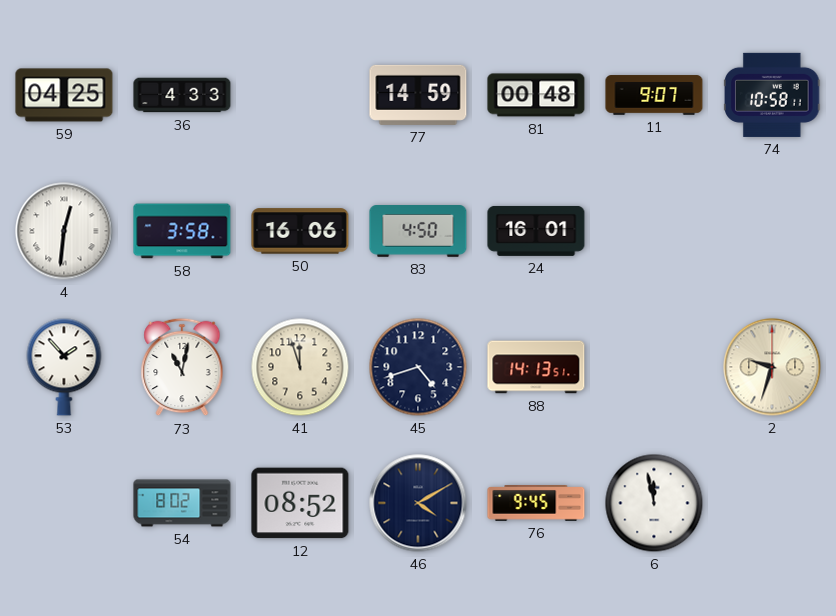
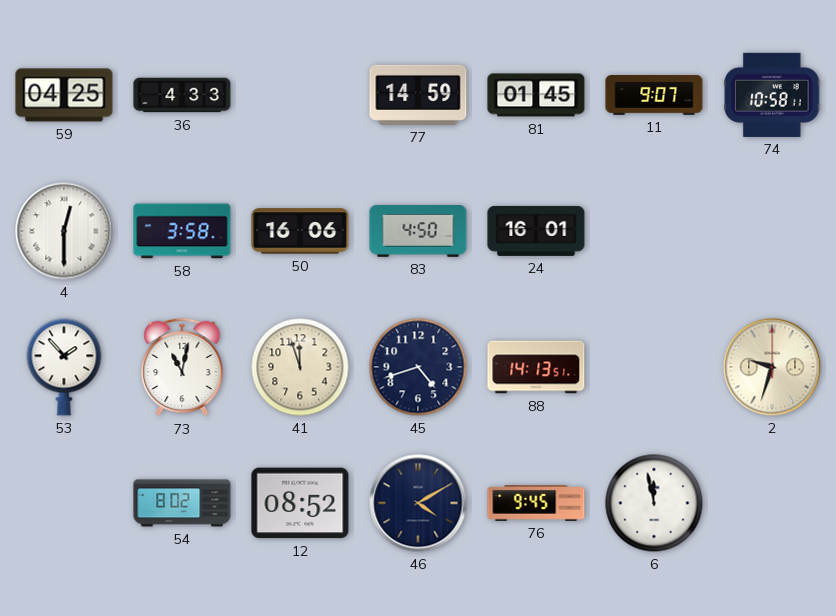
81: 00:48 -> 01:45 (536, 95)
4: 12:31 -> 12:30 (64, 231)
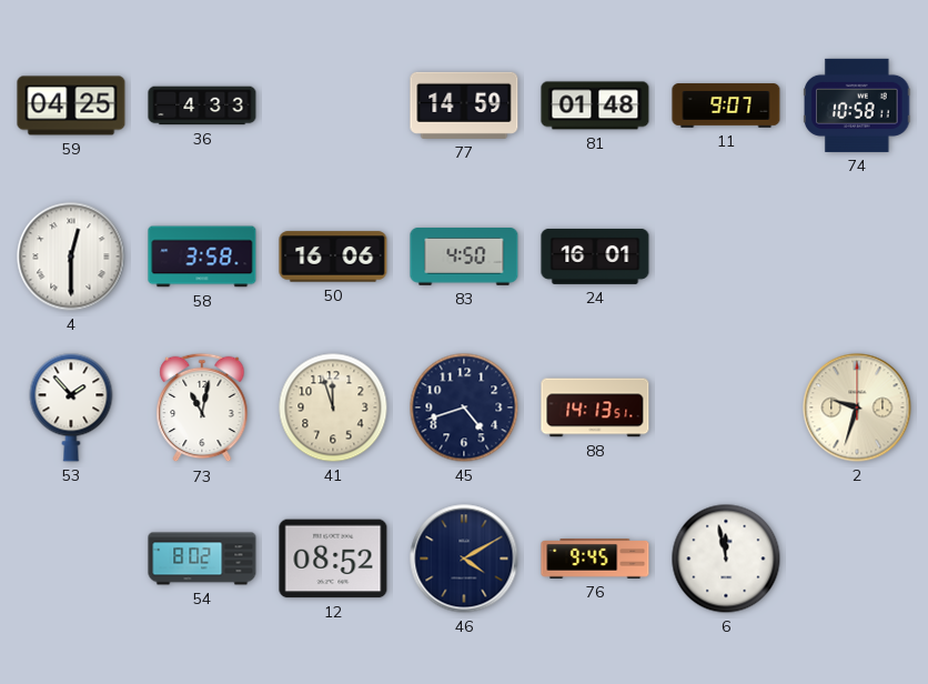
81: 01:45 -> 01:48 (595, 105)
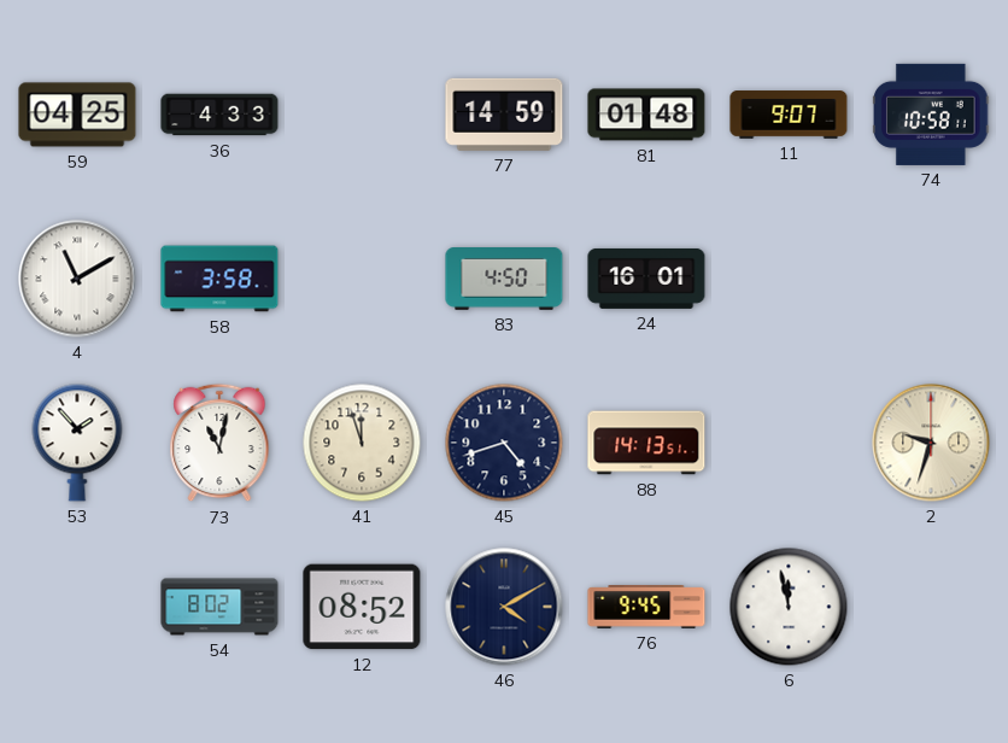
4: 12:30 -> 11:10 (77, 279)
50: 16:06 -> none (333, 256)
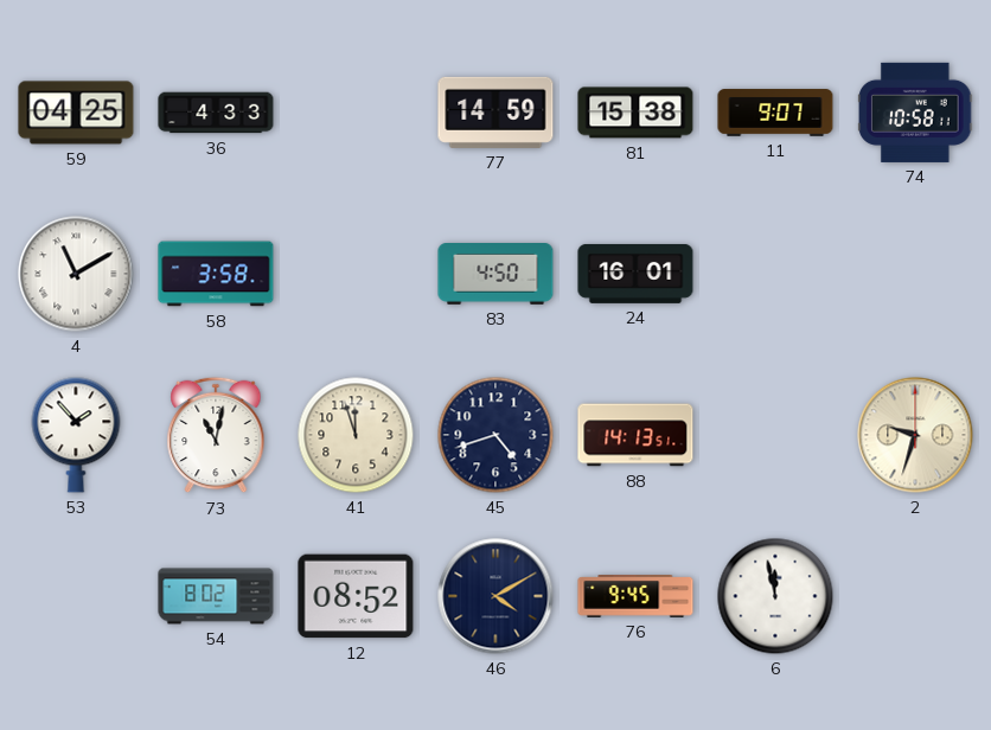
81: 01:48 -> 15:38 (635, 113)
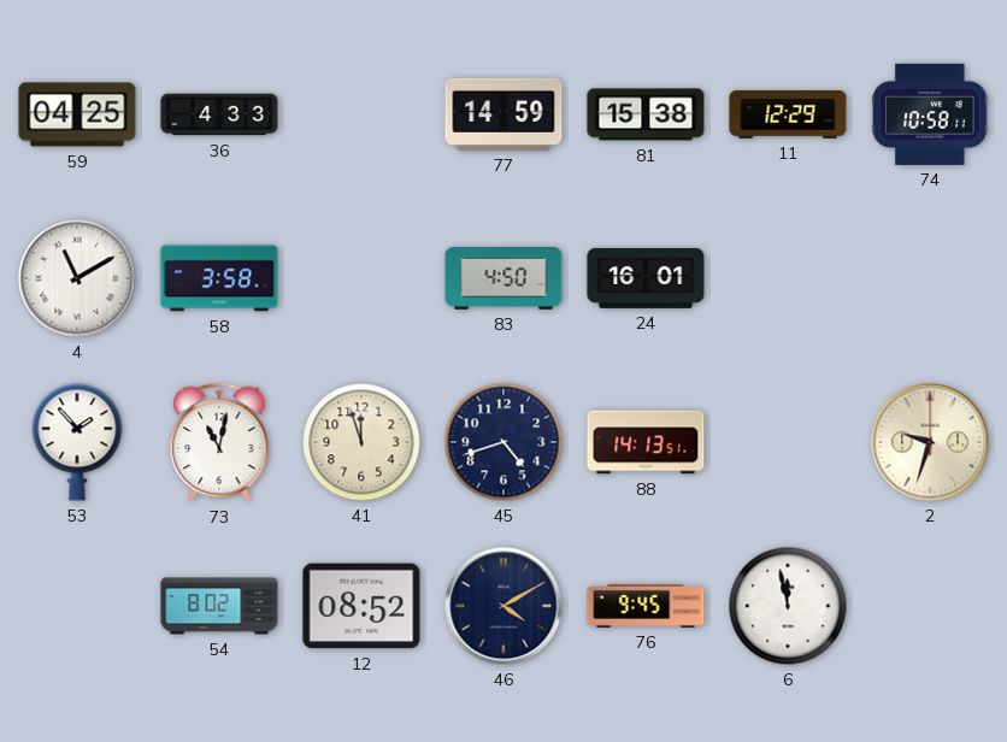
11: 9:07 -> 12:29 (788, 114)
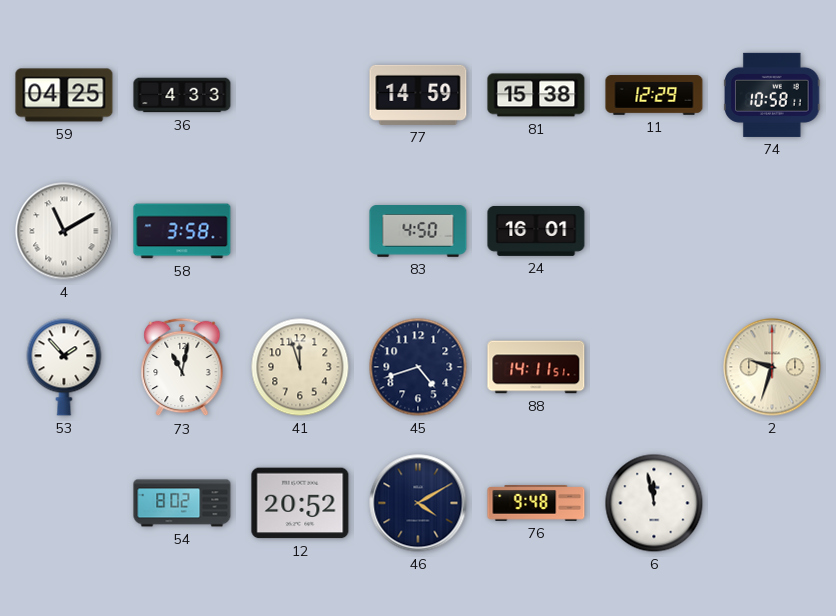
88: 14:13 -> 14:11 (536, 367)
12: 08:52 -> 20:52 (300, 503)
76: 9:45 -> 9:48 (536, 504)
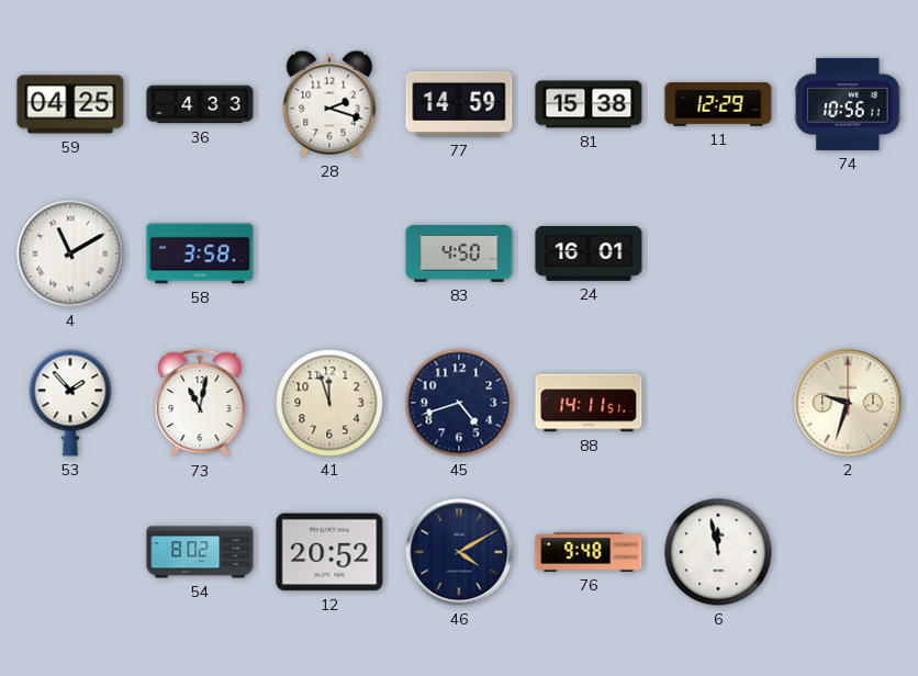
28: none -> 2:18 (329, 104)
74: 10:58 -> 10:56 (848, 104)
